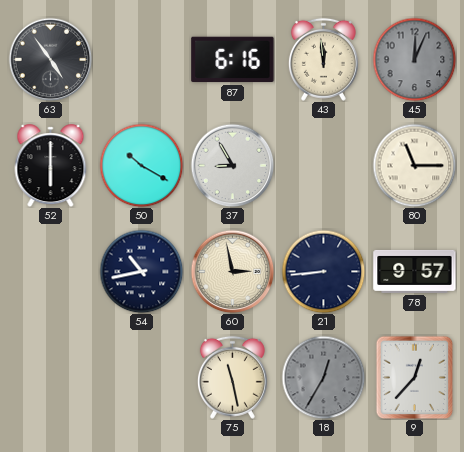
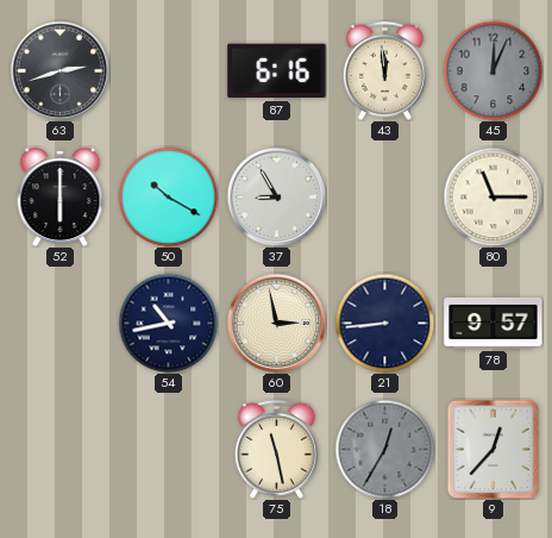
63: 4:54 -> 2:42 (59, 70)
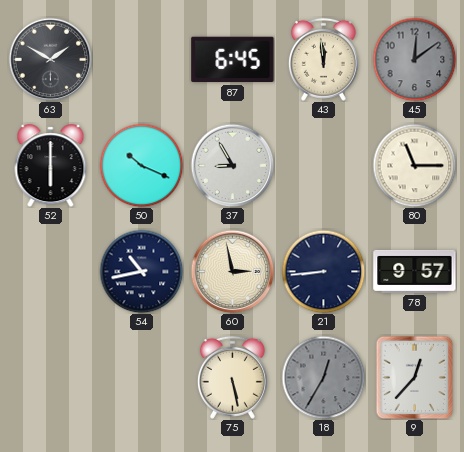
63: 2:42 -> 1:50 (50, 59)
87: 6:16 -> 6:45 (233, 60)
45: 12:04 -> 12:09 (414, 59)
50: 10:20 -> 10:19 (141, 165)
75: 11:28 -> 5:28 (232, 377)
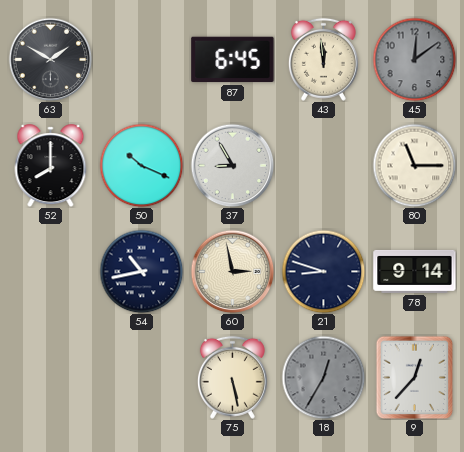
52: 6:00 -> 8:00 (51, 166)
21: 8:44 -> 8:48 (323, 271)
78: 9:57 -> 9:14 (415, 271)
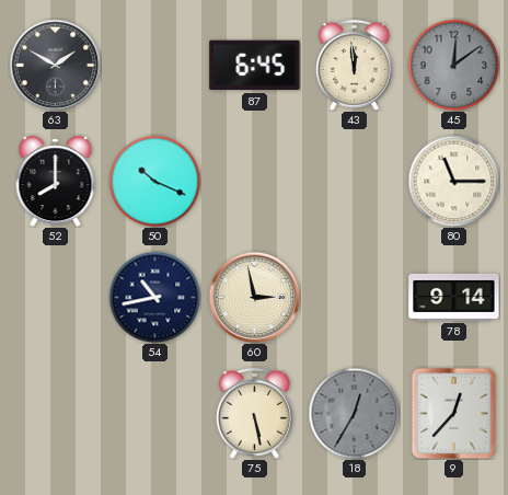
37: 8:55 -> none (232, 165)
21: 8:48 -> none (323, 271)
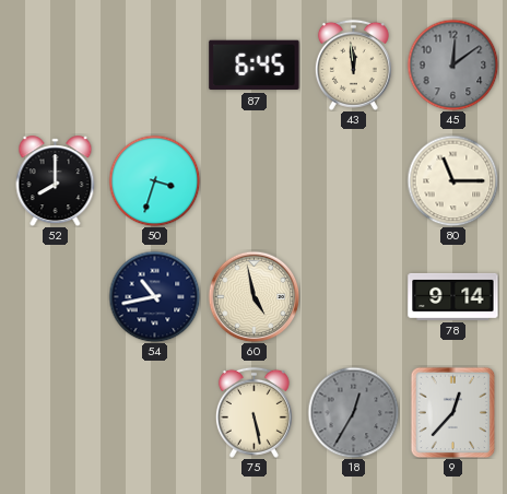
63: 1:50 -> none (55, 65)
50: 10:19 -> 3:33 (154, 180)
60: 2:58 -> 4:58 (253, 296)
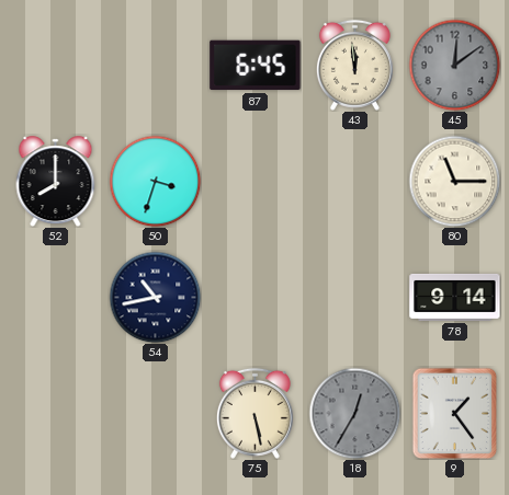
60: 4:58 -> none (253, 296)
9: 12:37 -> 1:24 (455, 413)
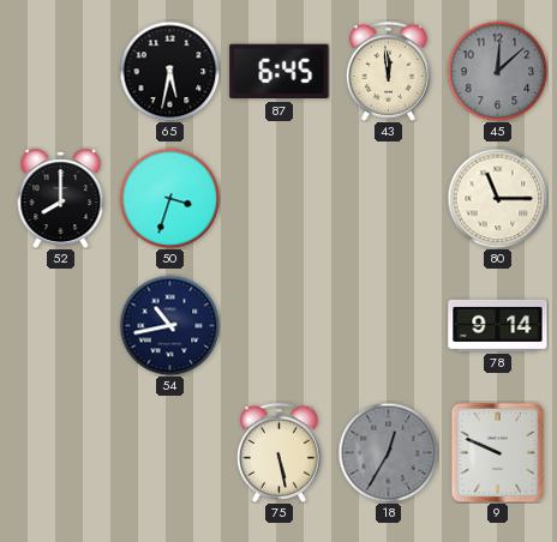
65: none -> 5:32 (169, 71)
45: 12:09 -> 12:08 (497, 71)
9: 1:24 -> 9:49 (498, 452)
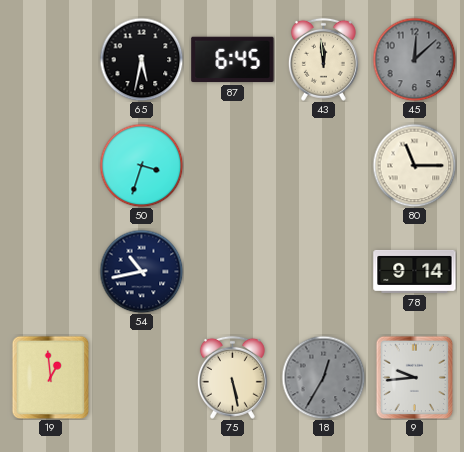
52: 8:00 -> none (61, 199)
19: none -> 12:59 (51, 377)
9: 9:49 -> 9:44 (415, 377)
